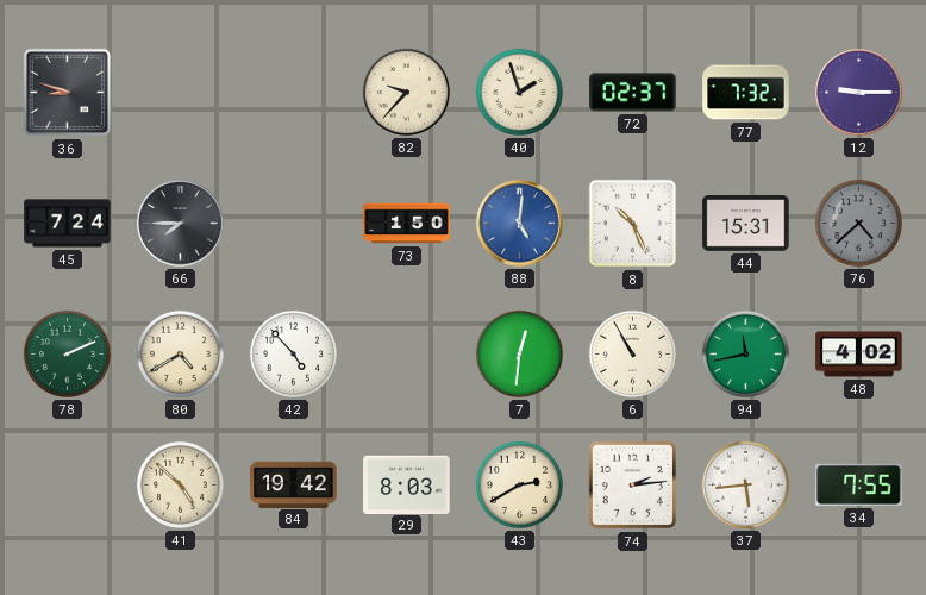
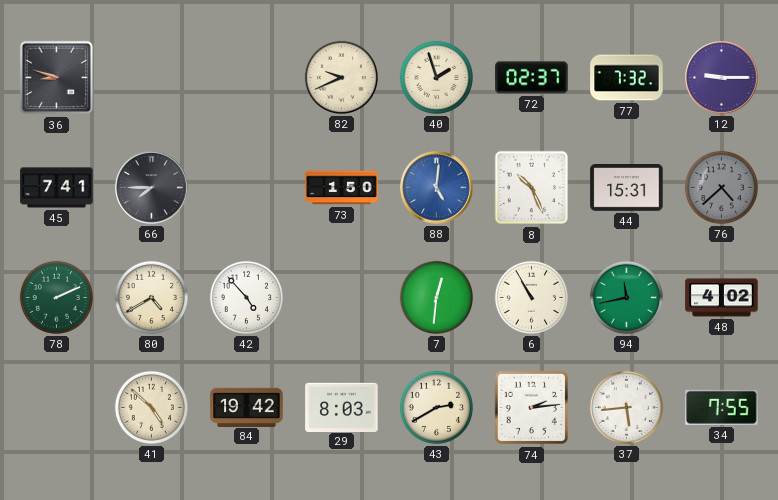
82: 9:37 -> 9:41 (341, 77)
45: 7:24 -> 7:41 (57, 188)
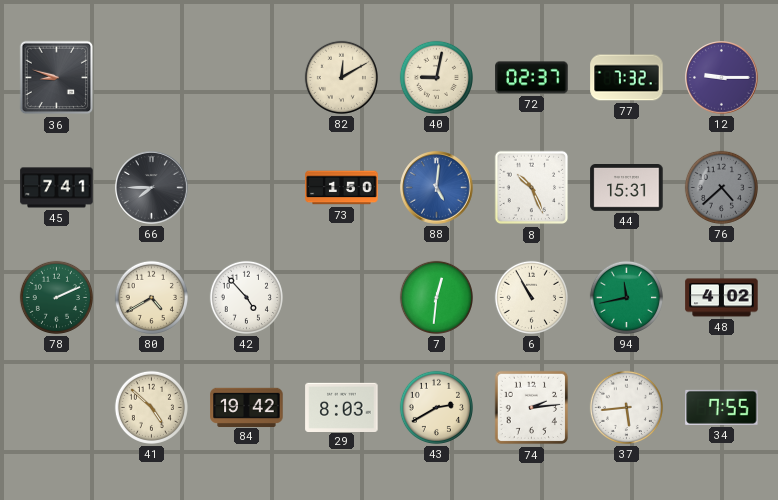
82: 9:41 -> 12:10 (341, 77)
40: 1:57 -> 9:02 (436, 77)
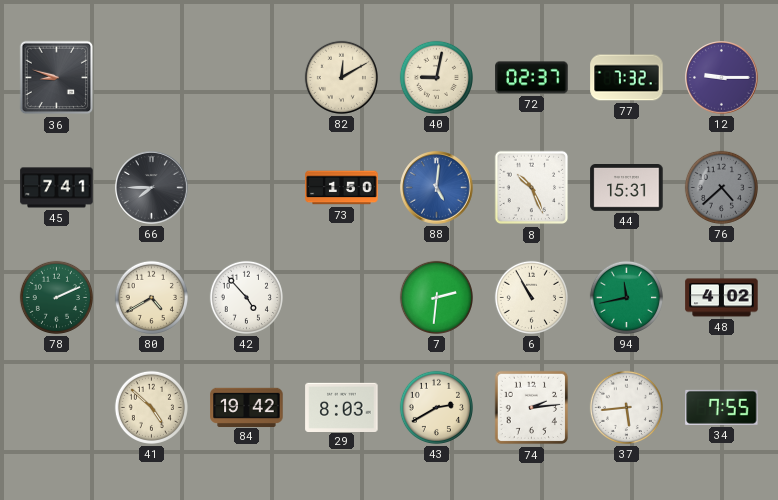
7: 12:31 -> 2:31 (436, 297)
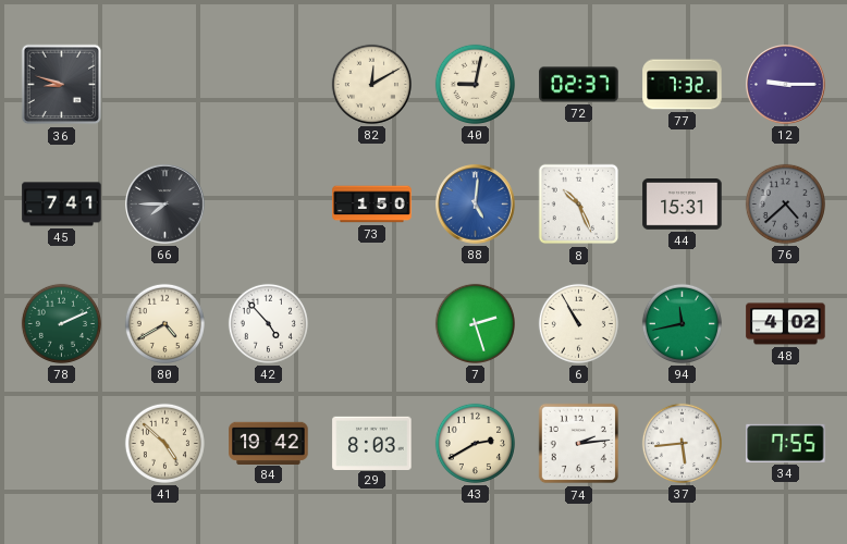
7: 2:31 -> 2:27 (475, 323)
